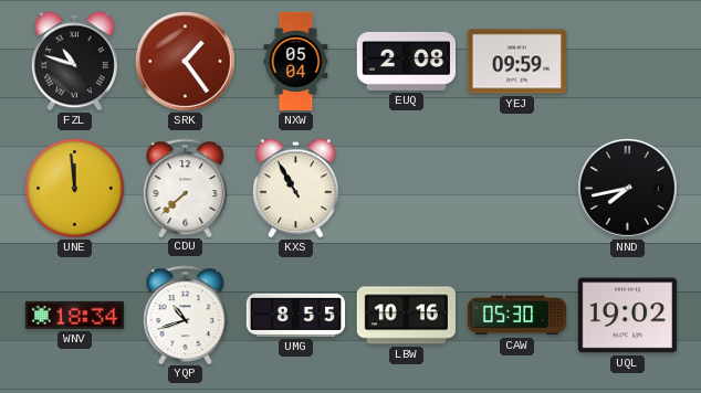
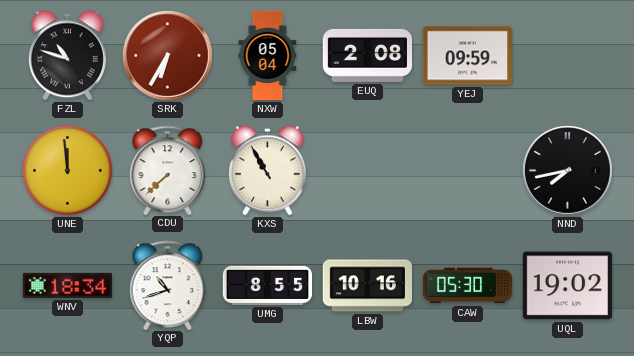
SRK: 1:24 -> 6:35 (168, 56)
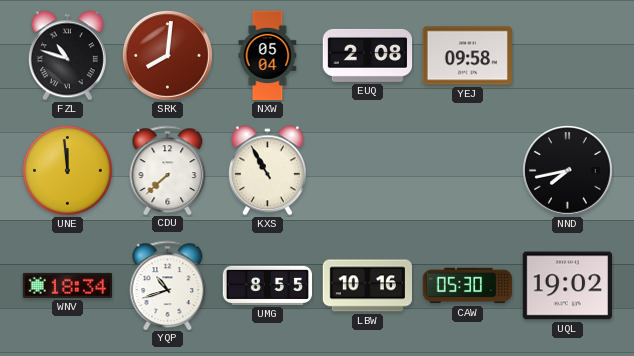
SRK: 6:35 -> 8:01 (168, 56)
YEJ: 09:59 -> 09:58 (467, 56)
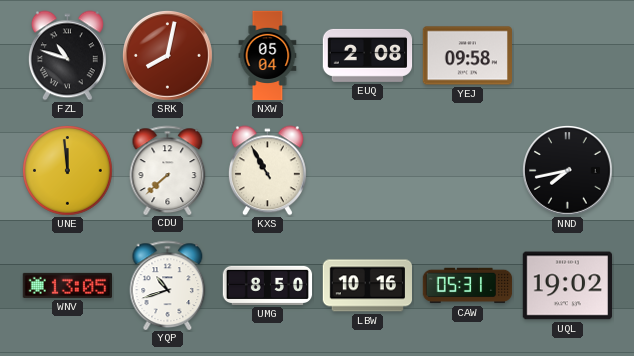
SRK: 8:01 -> 8:02 (168, 56)
WNV: 18:34 -> 13:05 (68, 285)
UMG: 8:55 -> 8:50 (268, 285)
CAW: 05:30 -> 05:31 (468, 286)
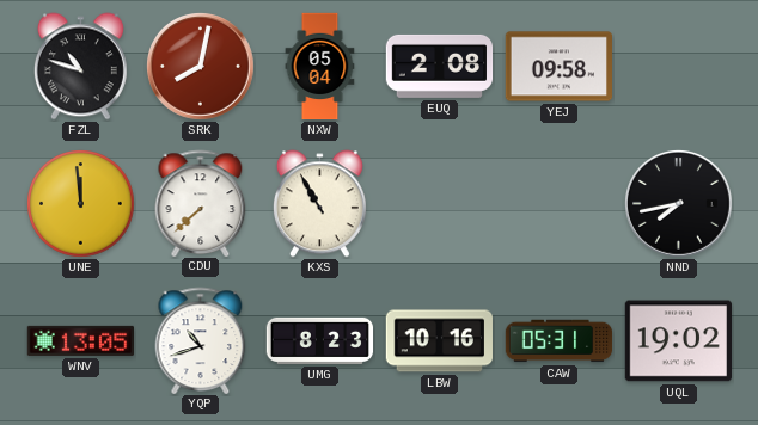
UMG: 8:50 -> 8:23 (320, 340)
